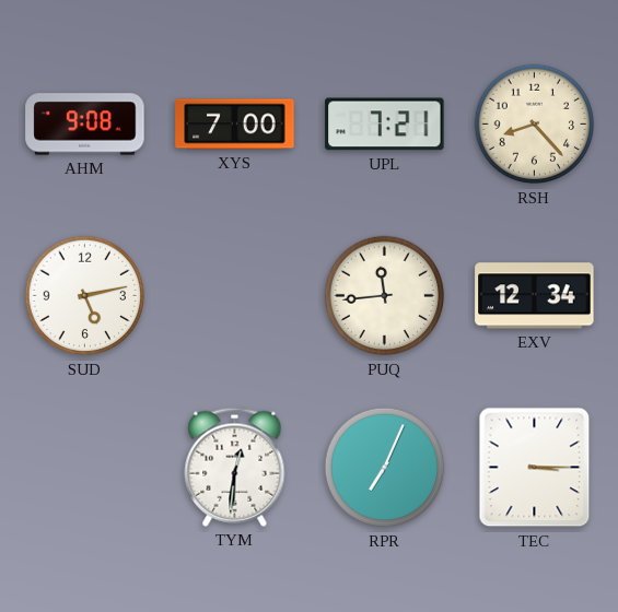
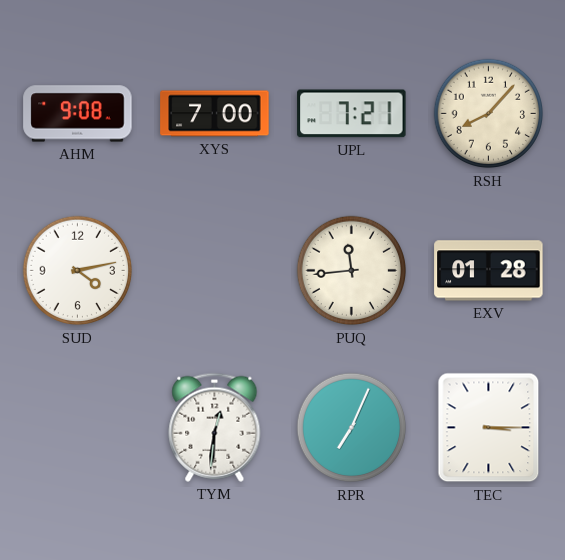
RSH: 8:23 -> 8:07 (489, 114)
SUD: 5:13 -> 4:13 (78, 271)
EXV: 12:34 -> 01:28 (489, 271)
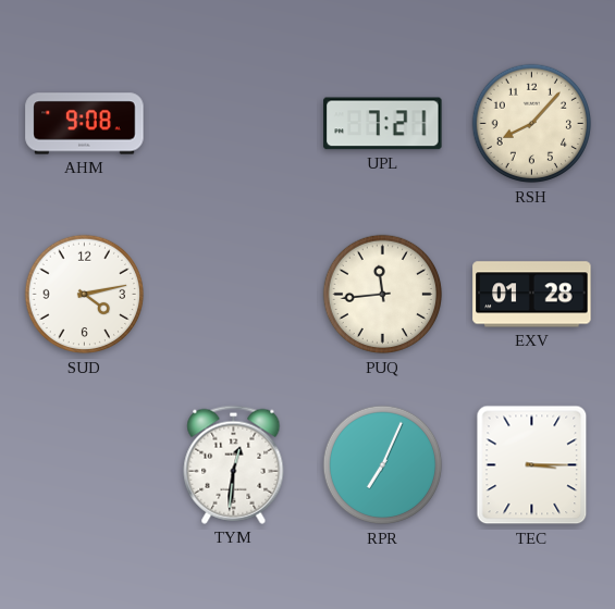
XYS: 7:00 -> none (215, 114)
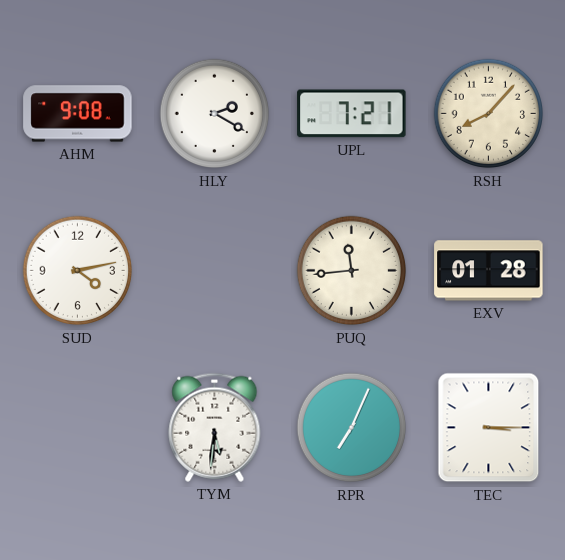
HLY: none -> 2:20 (215, 114)
TYM: 12:31 -> 5:31 (215, 427)
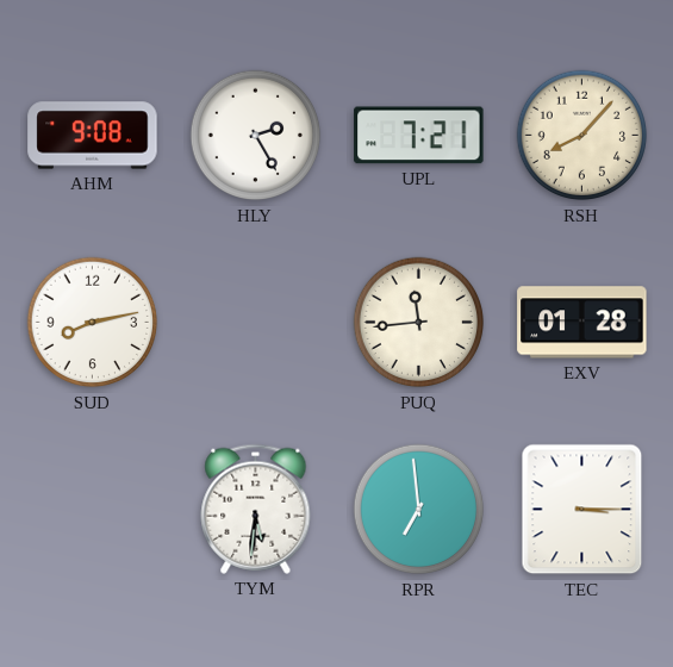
HLY: 2:20 -> 2:25 (256, 136)
SUD: 4:13 -> 8:13 (93, 323)
RPR: 7:04 -> 6:59 (419, 510)
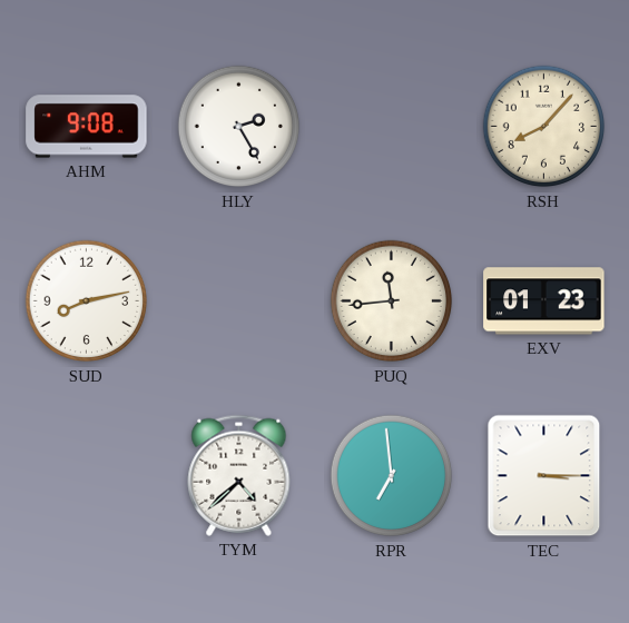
UPL: 7:21 -> none (419, 136)
EXV: 01:28 -> 01:23 (544, 301)
TYM: 5:31 -> 4:38 (239, 475)
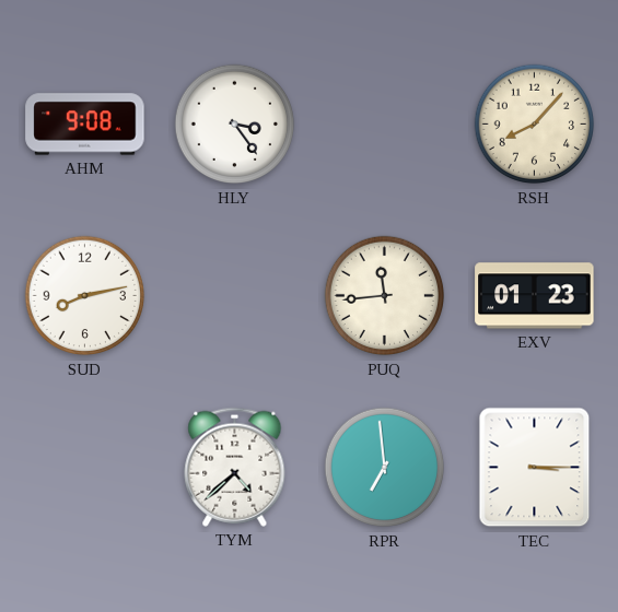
HLY: 2:25 -> 3:24 (235, 125)
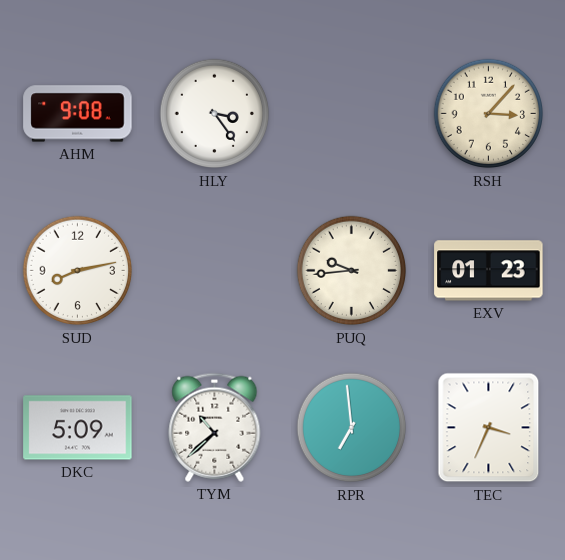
RSH: 8:07 -> 3:07 (489, 114)
PUQ: 11:44 -> 9:44 (352, 271)
DKC: none -> 5:09 (78, 428)
TYM: 4:38 -> 10:38 (215, 427)
TEC: 3:15 -> 3:34 (489, 428)
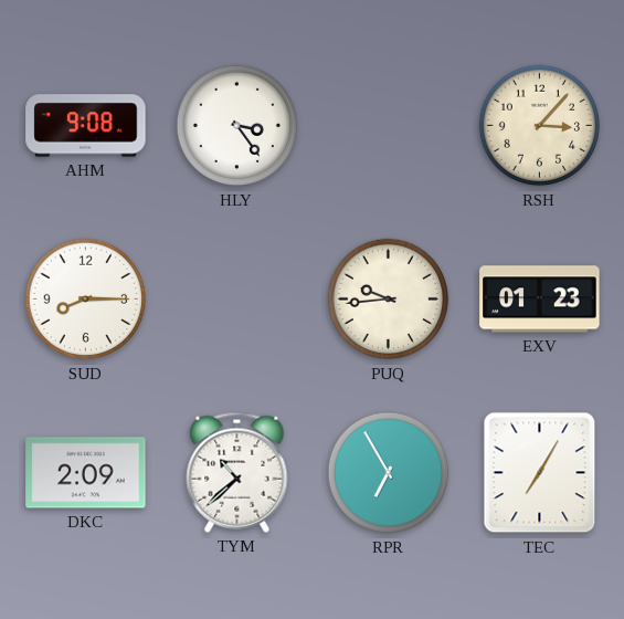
SUD: 8:13 -> 8:15 (86, 300)
DKC: 5:09 -> 2:09 (86, 473)
RPR: 6:59 -> 6:55 (389, 473)
TEC: 3:34 -> 7:05 (540, 473)
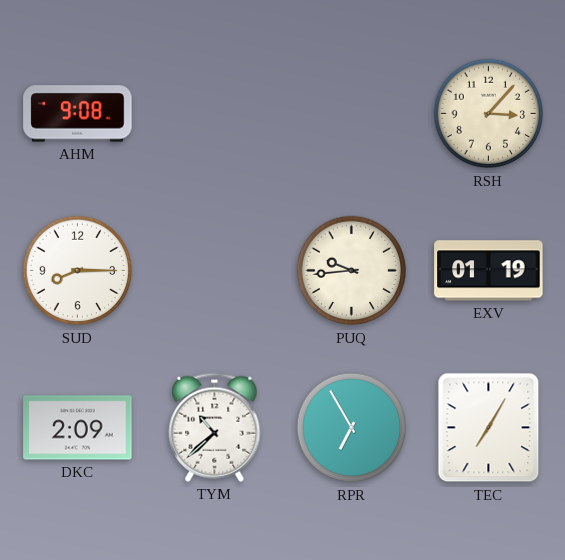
HLY: 3:24 -> none (237, 126)
EXV: 01:23 -> 01:19 (489, 271)
